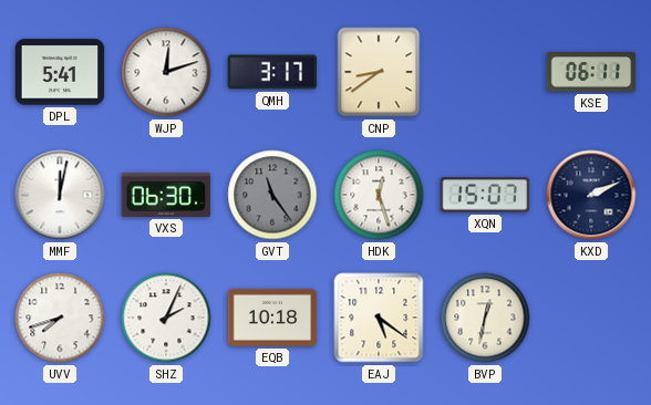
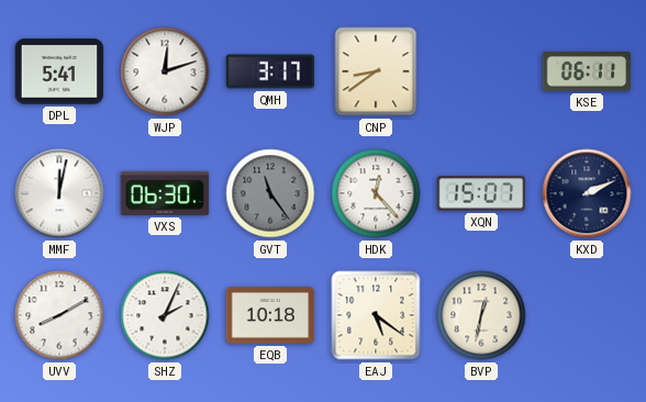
HDK: 12:27 -> 12:23 (376, 193)
UVV: 7:42 -> 8:10 (59, 315)
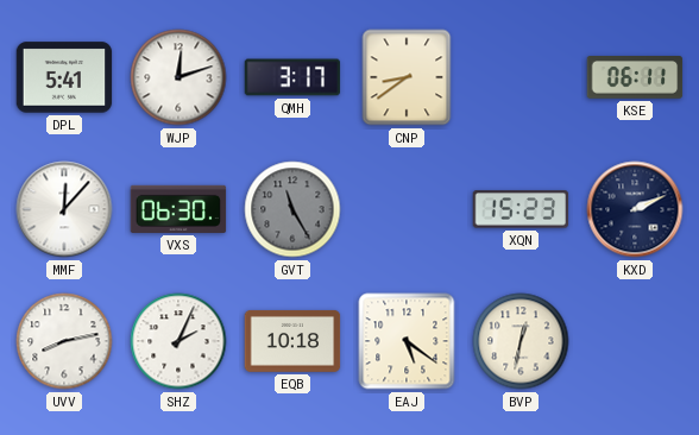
MMF: 12:02 -> 12:07 (64, 209)
GVT: 11:24 -> 11:25 (292, 209)
HDK: 12:23 -> none (376, 193)
XQN: 15:07 -> 15:23 (521, 209)
UVV: 8:10 -> 8:13 (64, 341)
